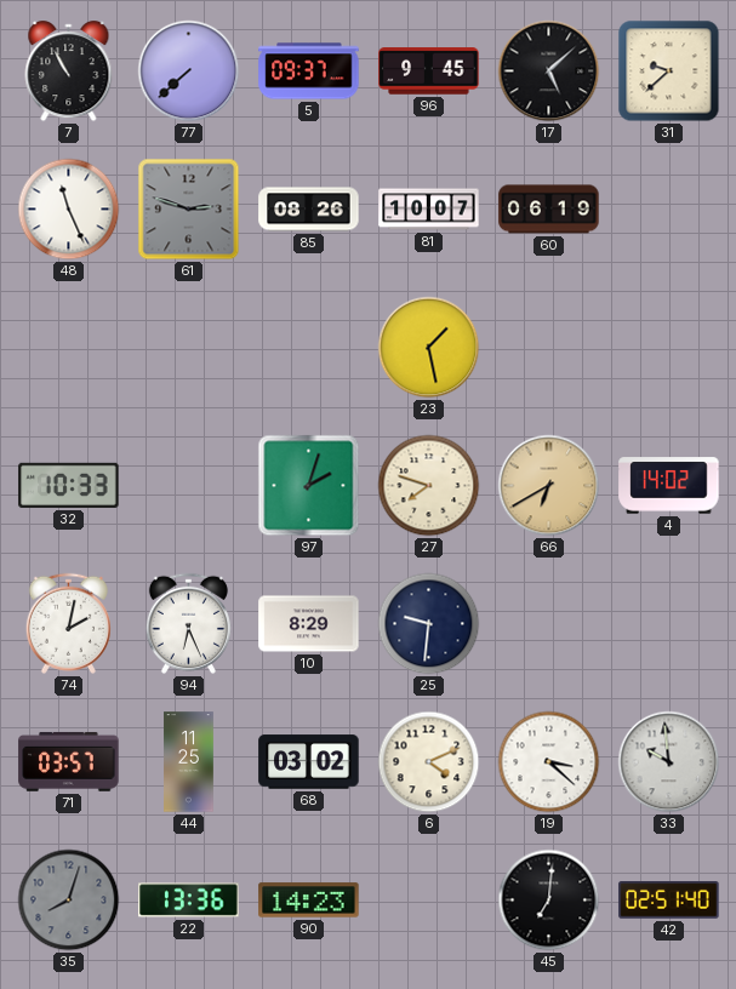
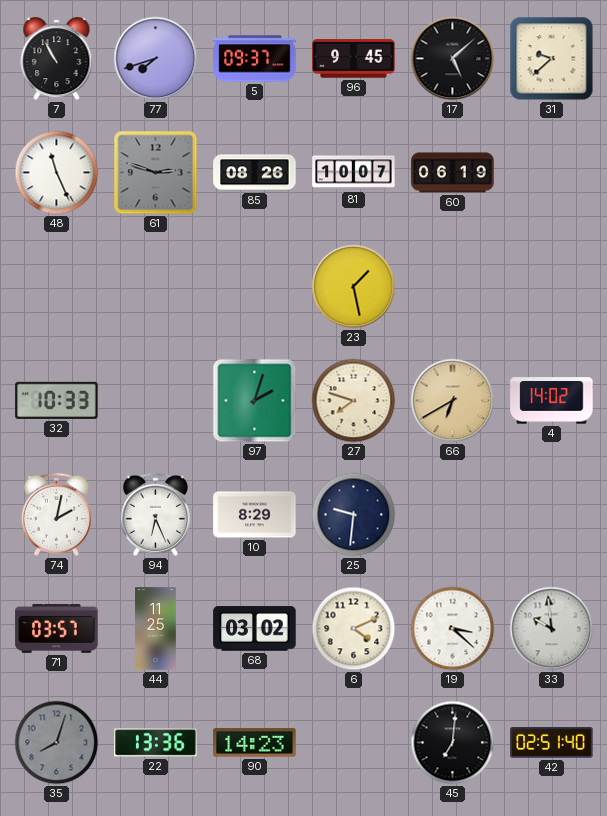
77: 7:38 -> 7:42 (156, 59)
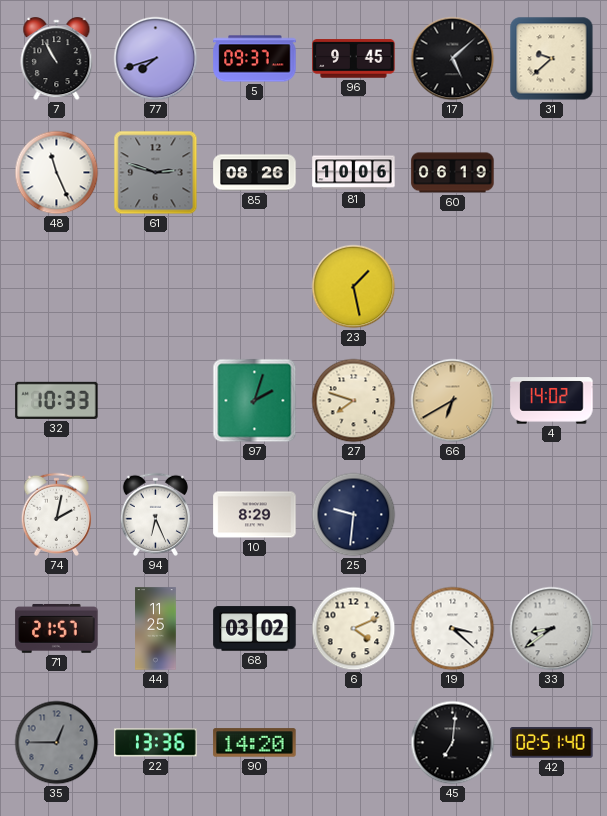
81: 10:07 -> 10:06 (354, 173)
71: 03:57 -> 21:57 (57, 628)
33: 9:59 -> 8:39 (552, 629)
35: 8:03 -> 12:45 (57, 743)
90: 14:23 -> 14:20 (255, 743)
